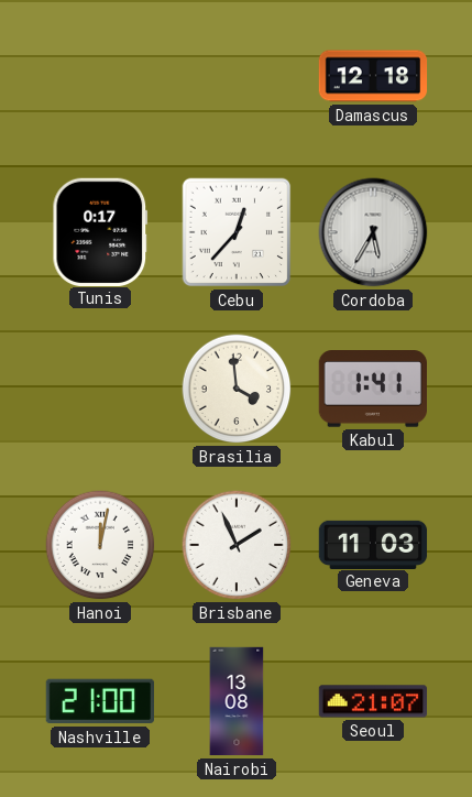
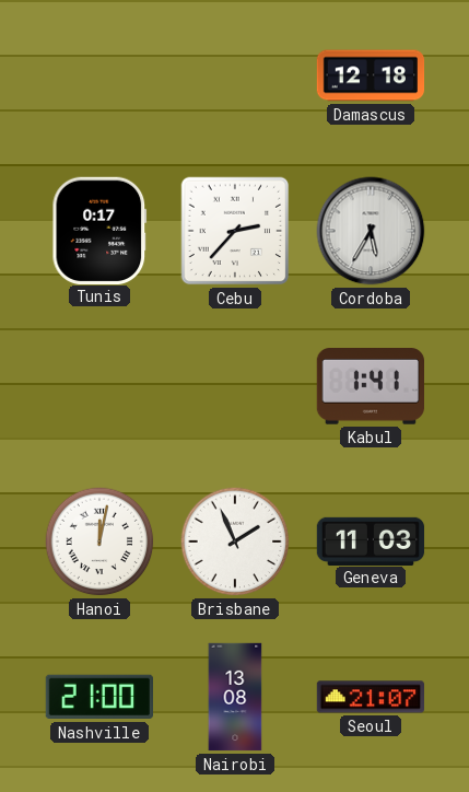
Cebu: 12:37 -> 2:37 (235, 231)
Brasilia: 3:59 -> none (237, 389)
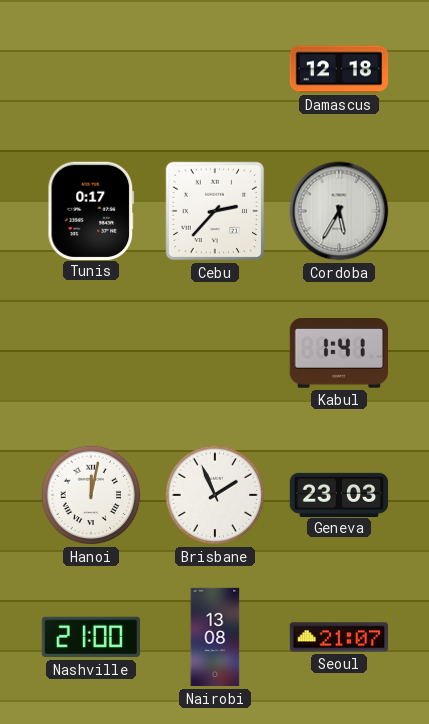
Geneva: 11:03 -> 23:03 (339, 494)
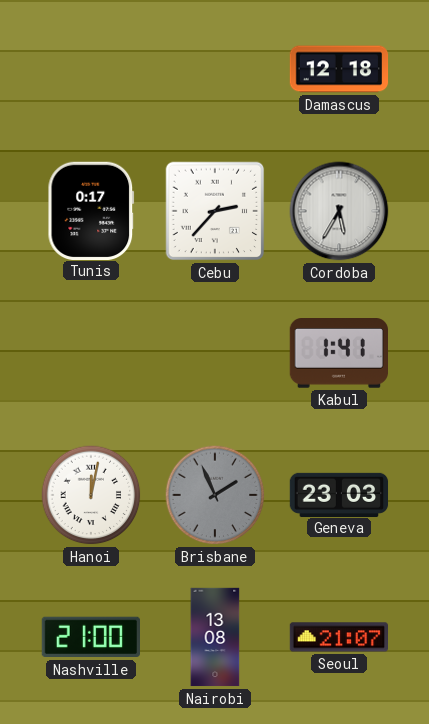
Brisbane dial: white -> grey (215, 495)
